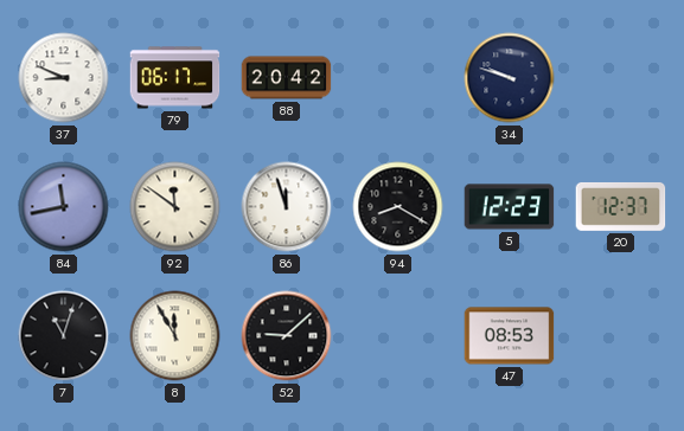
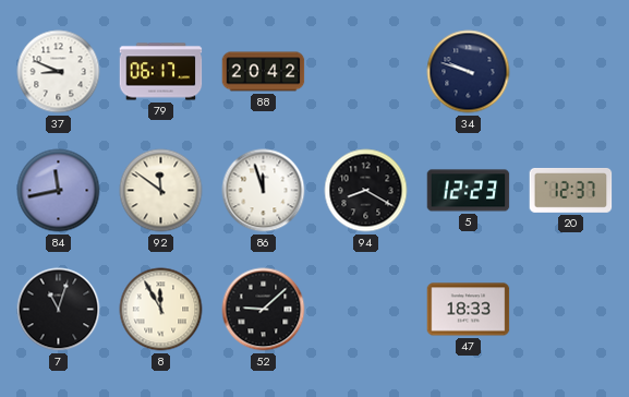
47: 08:53 -> 18:33 (469, 310)
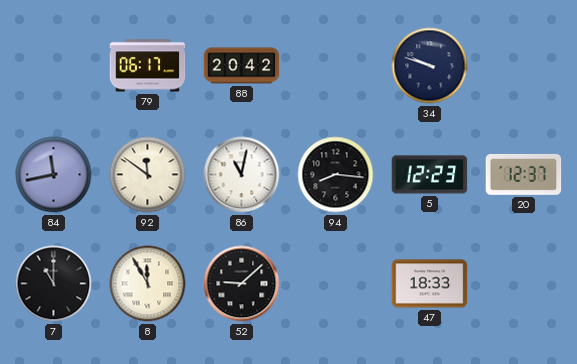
37: 8:49 -> none (59, 72)
86: 11:57 -> 11:02 (242, 175)
94: 8:20 -> 8:16 (336, 175)
7: 11:03 -> 11:00 (54, 284)
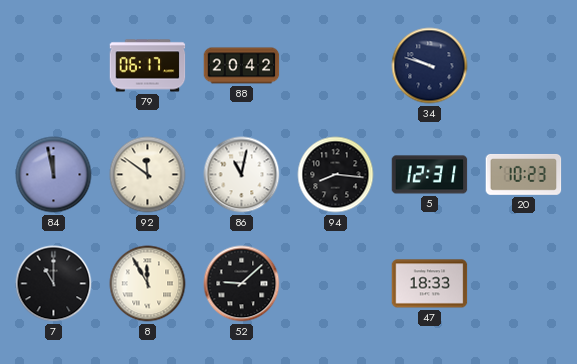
84: 11:43 -> 11:58 (54, 175)
5: 12:23 -> 12:31 (430, 175)
20: 12:37 -> 10:23 (524, 174)
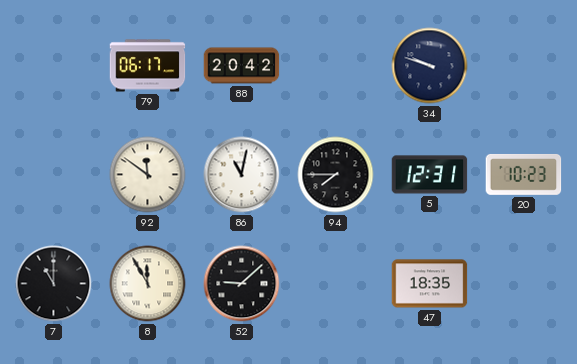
84: 11:58 -> none (54, 175)
94: 8:16 -> 7:45 (336, 175)
47: 18:33 -> 18:35 (430, 284)
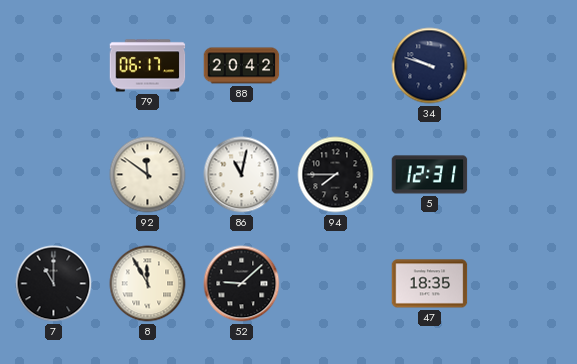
20: 10:23 -> none (524, 174)
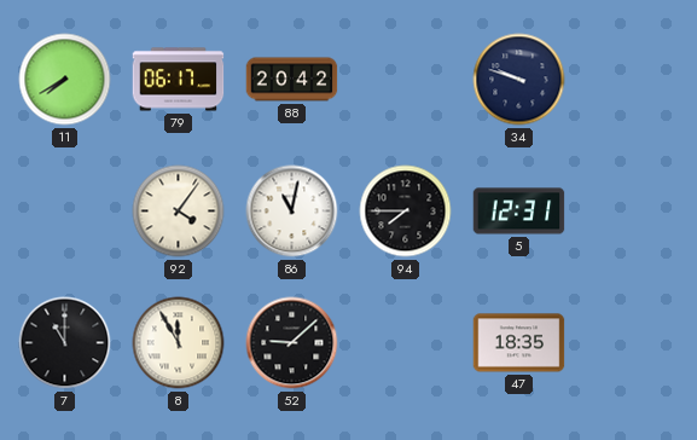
11: none -> 7:40 (65, 80)
92: 11:51 -> 4:06 (179, 212)
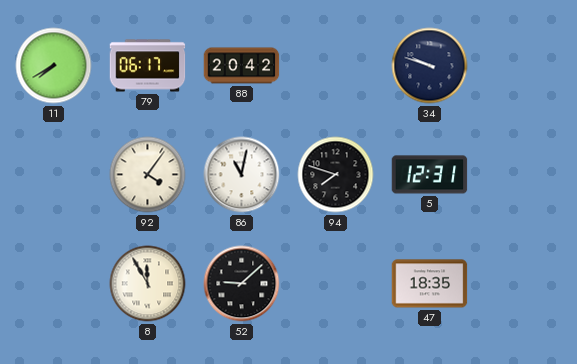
94: 7:45 -> 7:48 (336, 175)
7: 11:00 -> none (65, 343)
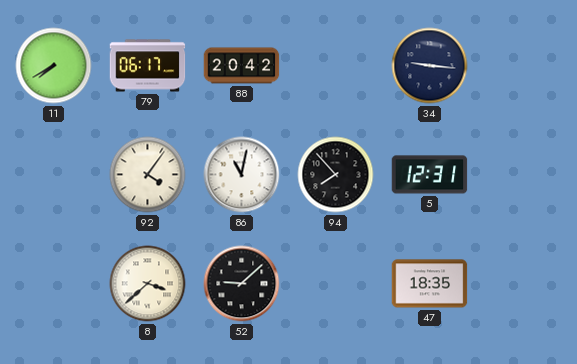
34: 9:48 -> 9:16 (430, 66)
94: 7:48 -> 7:53 (336, 175)
8: 11:55 -> 3:38 (148, 284)
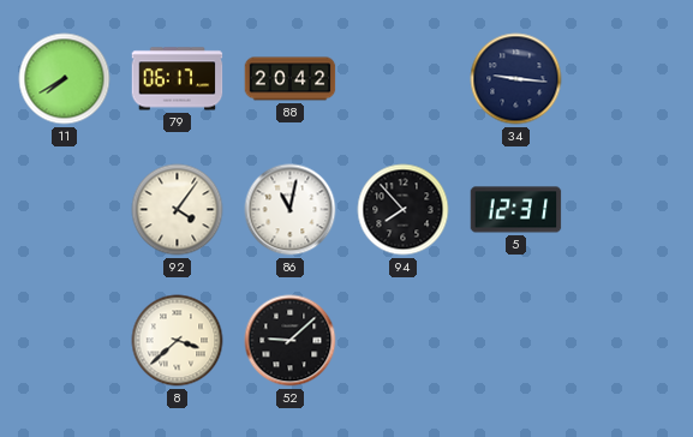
47: 18:35 -> none (430, 284)
